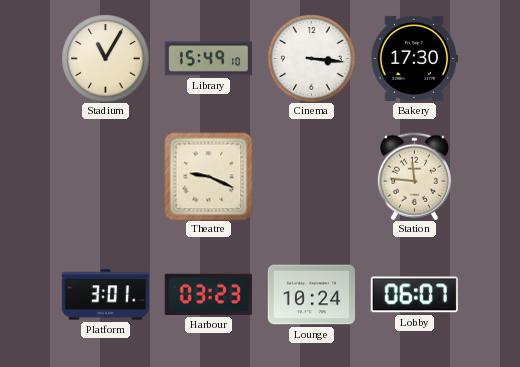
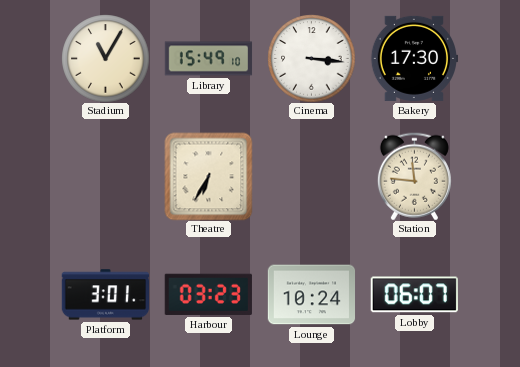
Theatre: 9:19 -> 6:35 (208, 176)
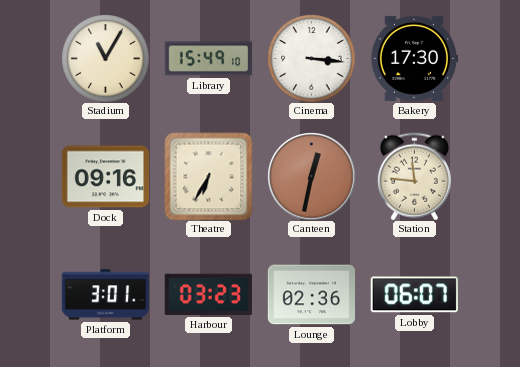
Dock: none -> 09:16 (105, 177)
Canteen: none -> 12:32 (311, 176)
Lounge: 10:24 -> 02:36 (311, 295)
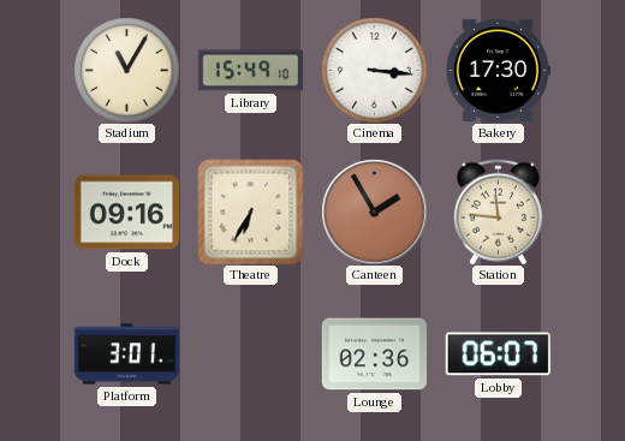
Canteen: 12:32 -> 1:55 (374, 211)
Harbour: 03:23 -> none (208, 294)
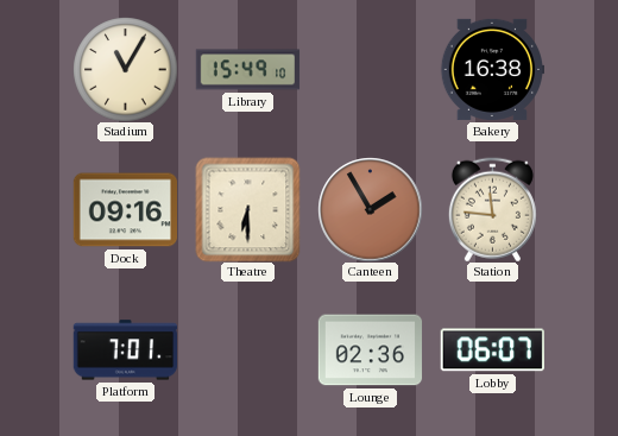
Cinema: 3:16 -> none (374, 70)
Bakery: 17:30 -> 16:38 (492, 69)
Theatre: 6:35 -> 6:30 (247, 209)
Platform: 3:01 -> 7:01 (125, 350)
